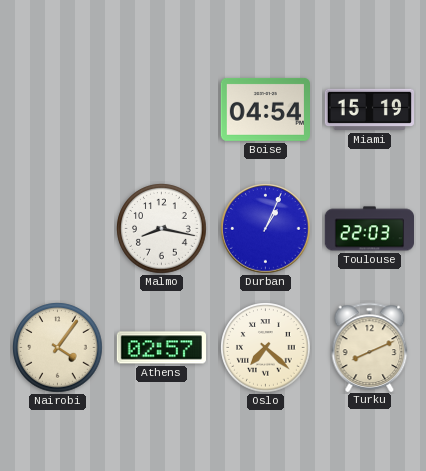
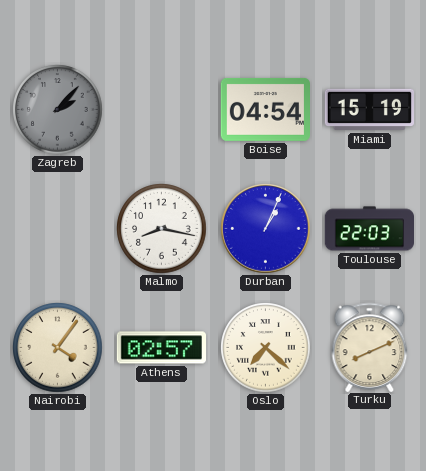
Zagreb: none -> 2:07 (58, 110)
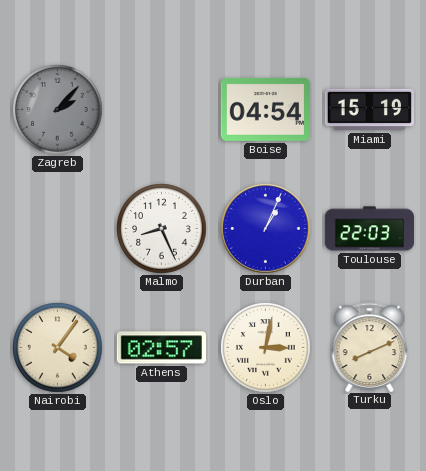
Malmo: 8:17 -> 8:26 (162, 229)
Oslo: 7:22 -> 3:02 (266, 348)
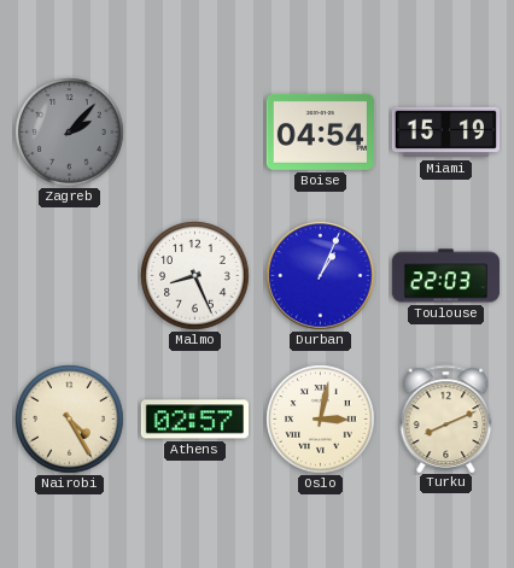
Nairobi: 4:06 -> 4:25 (70, 420)
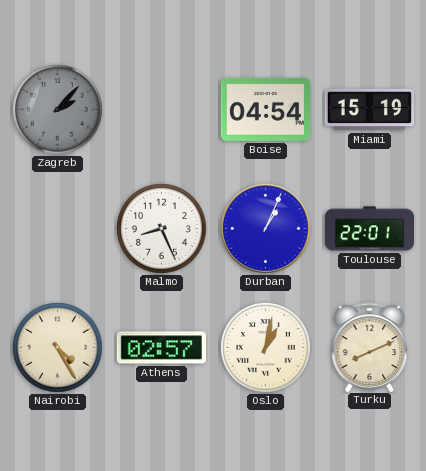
Toulouse: 22:03 -> 22:01 (369, 229)
Oslo: 3:02 -> 1:02 (266, 348)
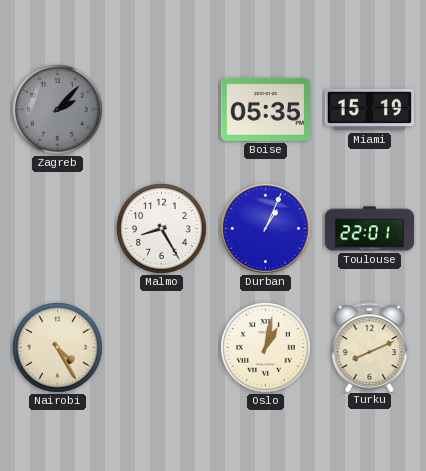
Boise: 04:54 -> 05:35 (265, 109)
Malmo: 8:26 -> 8:25 (162, 229)
Athens: 02:57 -> none (161, 348)
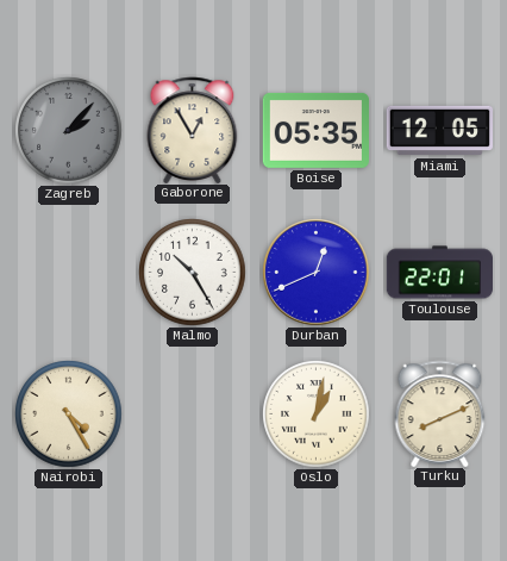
Gaborone: none -> 12:55 (193, 130)
Miami: 15:19 -> 12:05 (439, 131)
Malmo: 8:25 -> 10:25 (193, 273)
Durban: 1:04 -> 12:41 (317, 273)
